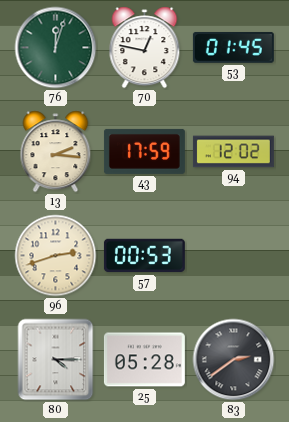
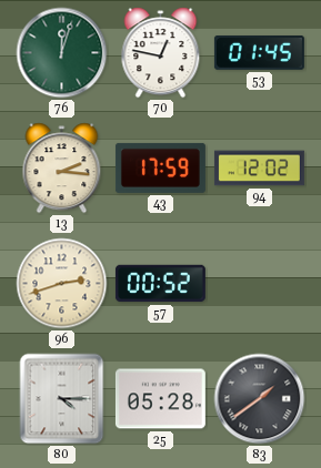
57: 00:53 -> 00:52 (160, 284)
83: 2:39 -> 1:39 (260, 399)
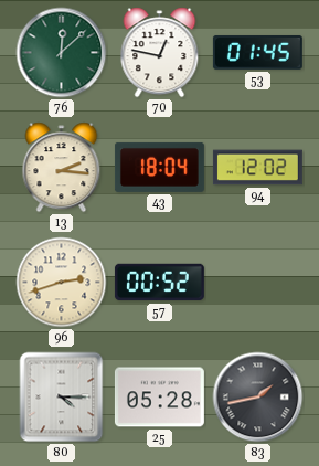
76: 12:03 -> 12:08 (62, 53)
43: 17:59 -> 18:04 (159, 167)
83: 1:39 -> 1:43 (258, 398)
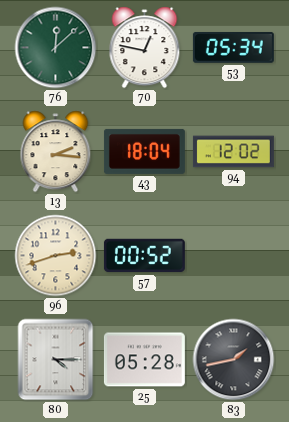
53: 01:45 -> 05:34 (233, 47)
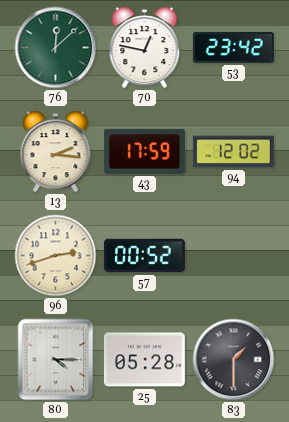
53: 05:34 -> 23:42 (233, 47)
43: 18:04 -> 17:59 (144, 151)
83: 1:43 -> 1:30 (234, 360)
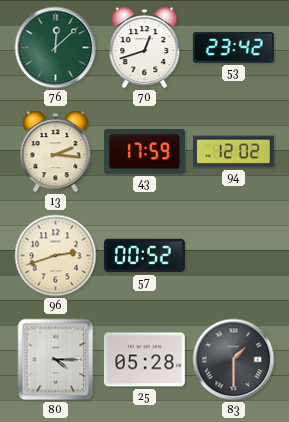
70: 12:47 -> 12:42 (145, 48)
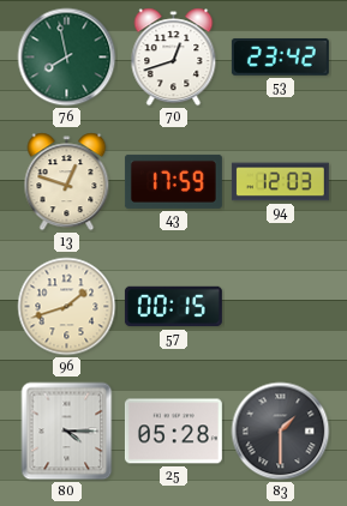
76: 12:08 -> 7:58 (67, 58)
13: 2:16 -> 12:48 (67, 182)
94: 12:02 -> 12:03 (280, 182)
96: 2:42 -> 1:42 (67, 307)
57: 00:52 -> 00:15 (173, 307)
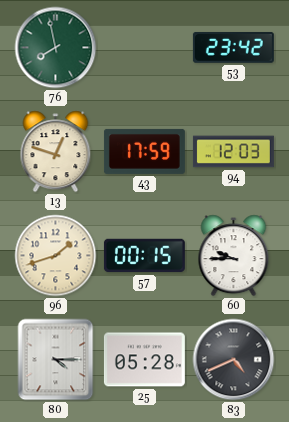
70: 12:42 -> none (174, 58)
60: none -> 9:45 (234, 256)
83: 1:30 -> 4:41 (234, 360)
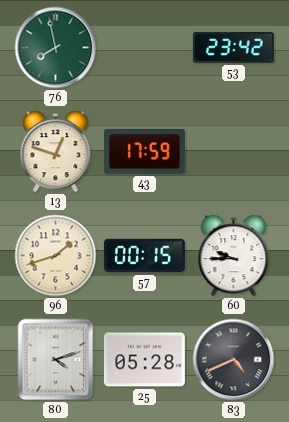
94: 12:03 -> none (233, 152)
80: 4:15 -> 4:12 (56, 360)
